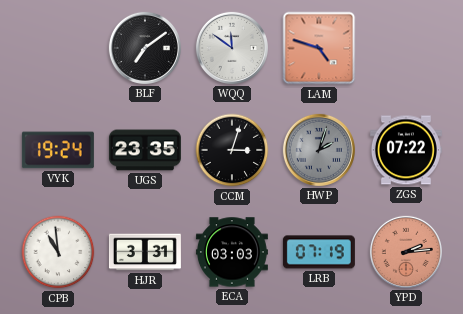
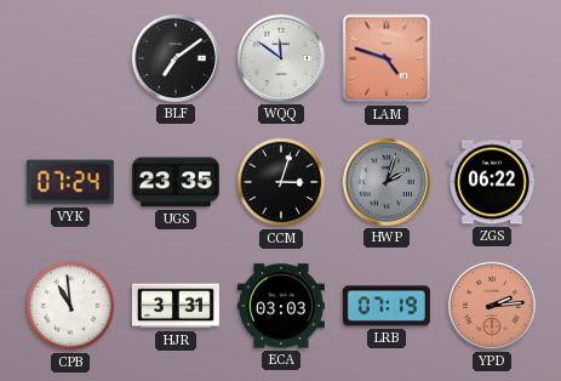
VYK: 19:24 -> 07:24 (70, 182)
ZGS: 07:22 -> 06:22 (492, 182)
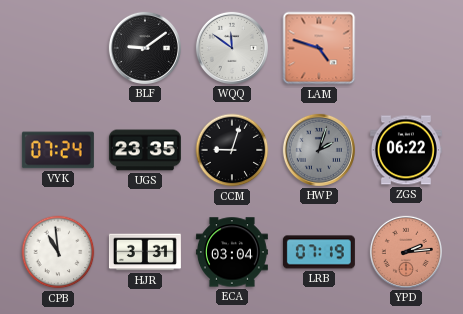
BLF: 7:09 -> 9:09 (145, 48)
CCM: 3:03 -> 9:03 (232, 150)
ECA: 03:03 -> 03:04 (232, 252)
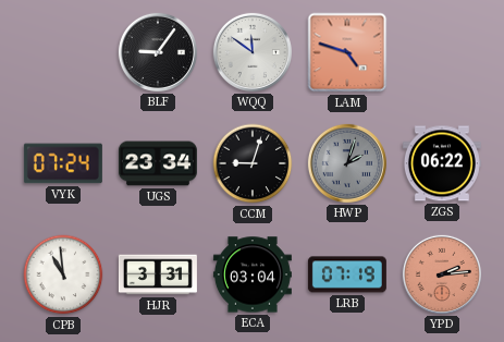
BLF: 9:09 -> 9:06 (158, 52)
UGS: 23:35 -> 23:34 (158, 163)
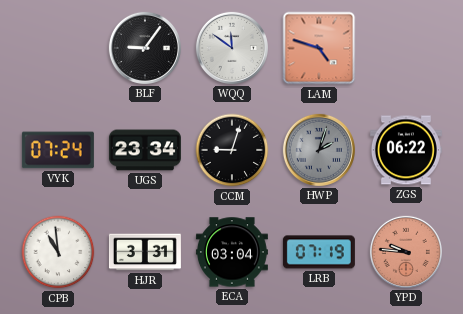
YPD: 2:14 -> 9:46 (406, 252)
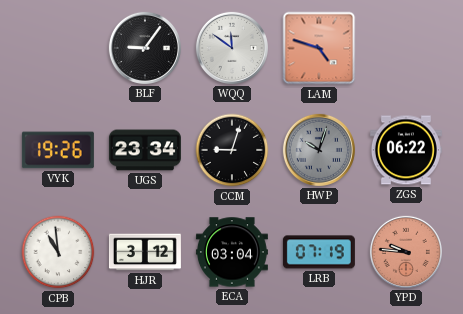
VYK: 07:24 -> 19:26 (58, 150)
HWP: 2:03 -> 10:03 (319, 150)
HJR: 3:31 -> 3:12 (145, 252)
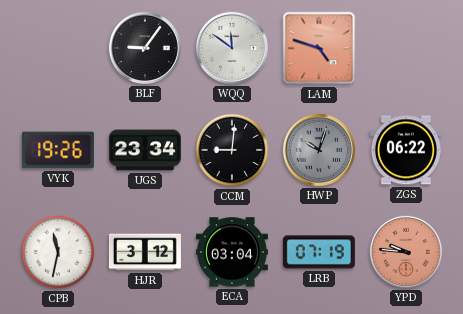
CCM: 9:03 -> 9:01 (232, 150)
CPB: 10:59 -> 11:32 (58, 252)
